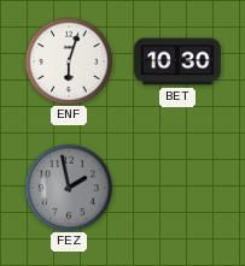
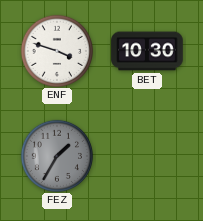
ENF: 6:03 -> 3:48 (56, 50)
FEZ: 1:58 -> 1:35 (56, 155)
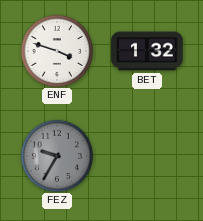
BET: 10:30 -> 1:32 (147, 51)
FEZ: 1:35 -> 9:35 (56, 155)
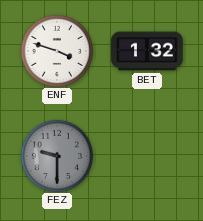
FEZ: 9:35 -> 9:30 (56, 155)
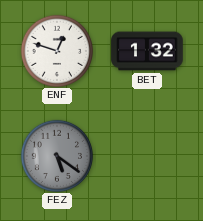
ENF: 3:48 -> 12:48 (56, 50)
FEZ: 9:30 -> 5:21 (56, 155)
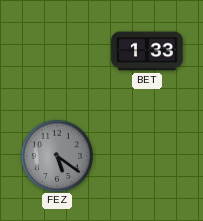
ENF: 12:48 -> none (56, 50)
BET: 1:32 -> 1:33 (147, 51)
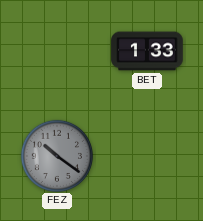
FEZ: 5:21 -> 10:21 (56, 155)
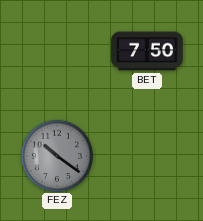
BET: 1:33 -> 7:50 (147, 51)
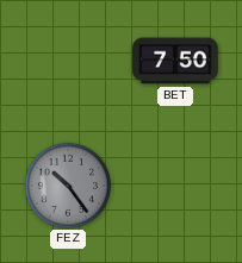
FEZ: 10:21 -> 10:24 (67, 184)
